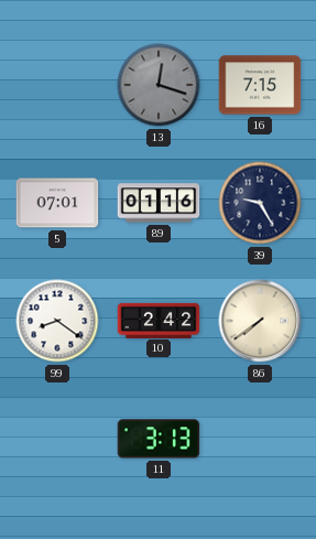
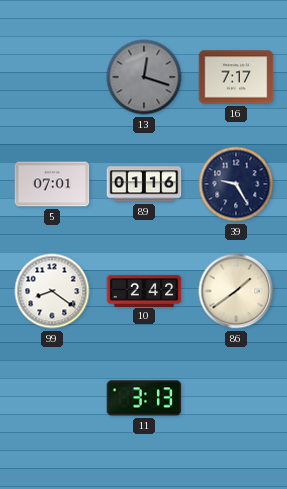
16: 7:15 -> 7:17 (236, 77)
86: 7:39 -> 1:39 (236, 291)
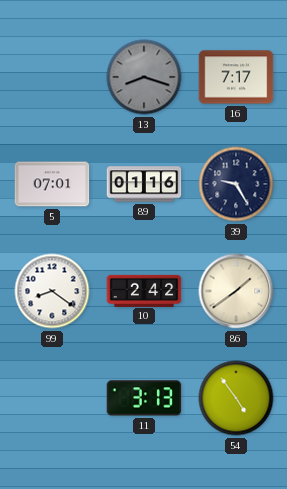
13: 12:18 -> 8:18 (144, 77)
54: none -> 4:54 (236, 398)
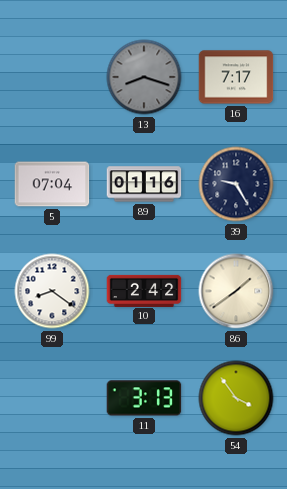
5: 07:01 -> 07:04 (52, 184)
54: 4:54 -> 3:54 (236, 398)
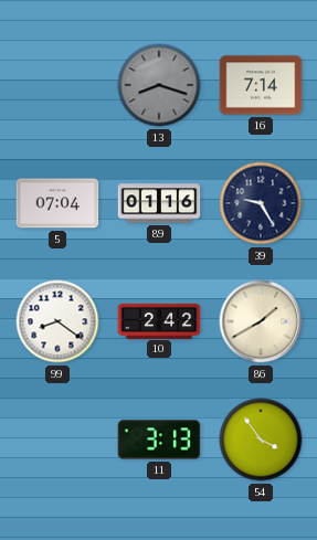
16: 7:17 -> 7:14 (261, 85)
86: 1:39 -> 1:40 (261, 321)
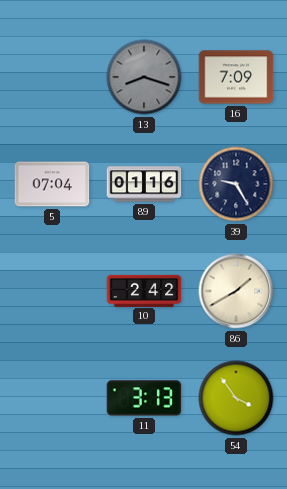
16: 7:14 -> 7:09 (236, 77)
99: 8:21 -> none (57, 321)
